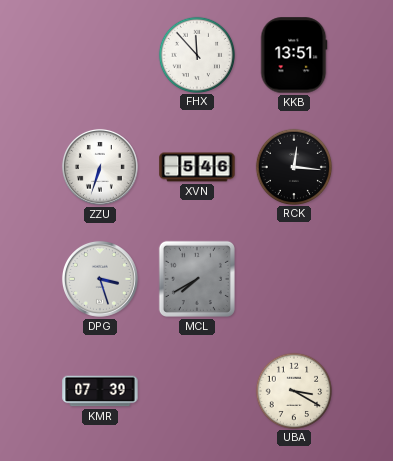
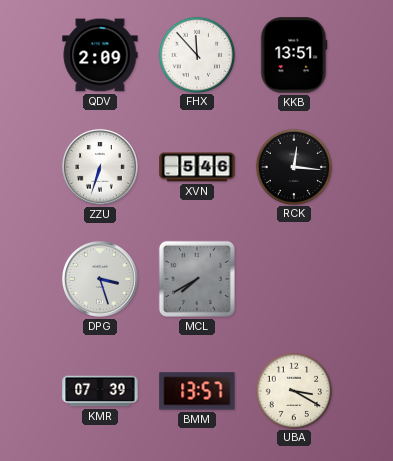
QDV: none -> 2:09 (100, 55)
BMM: none -> 13:57 (197, 391)
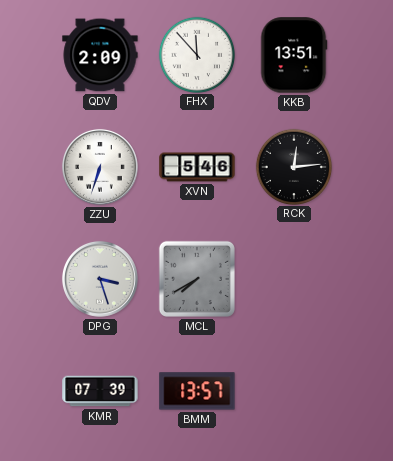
RCK: 12:16 -> 12:14 (293, 166)
UBA: 3:20 -> none (293, 390)
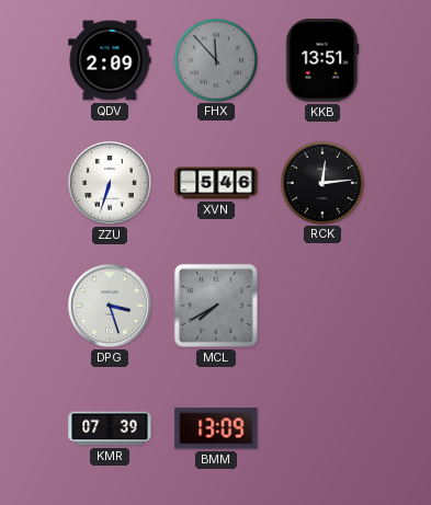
FHX dial: white -> grey (215, 59)
BMM: 13:57 -> 13:09 (216, 428)
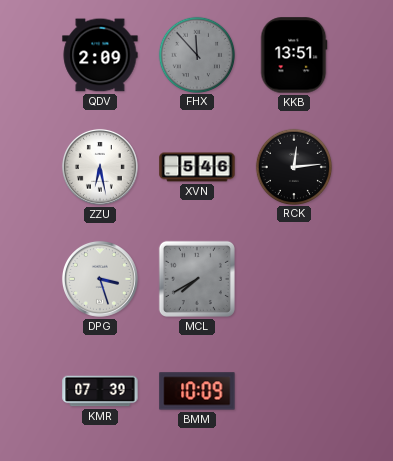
ZZU: 6:33 -> 6:28 (100, 167)
BMM: 13:09 -> 10:09 (197, 391)
